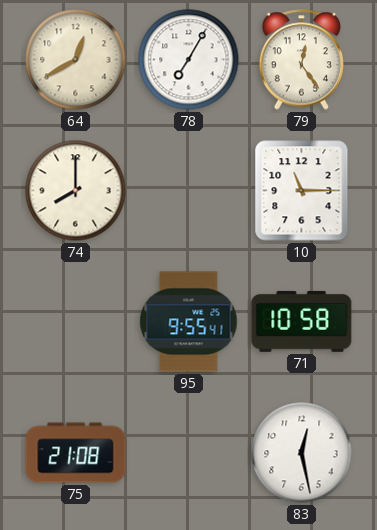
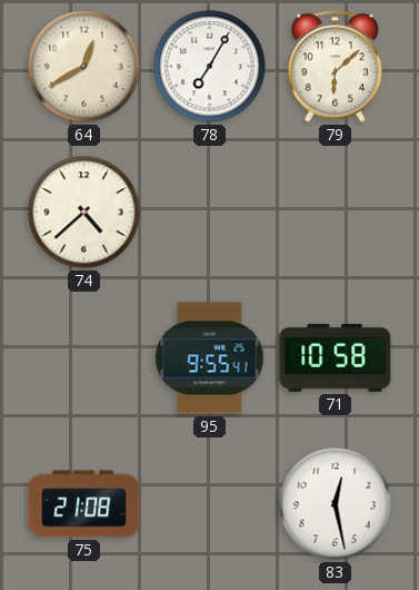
79: 12:24 -> 6:08 (335, 67)
74: 8:00 -> 4:38 (84, 213)
10: 11:15 -> none (302, 191)
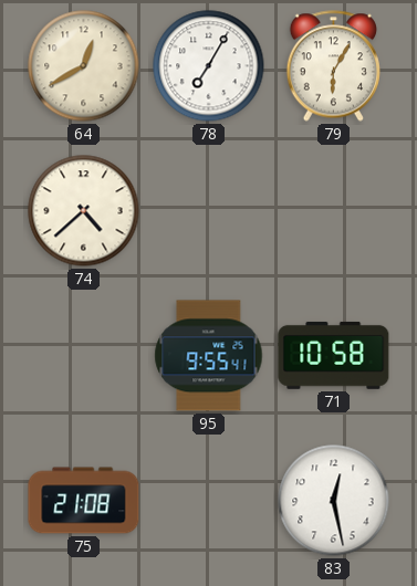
79: 6:08 -> 6:05 (333, 66)
